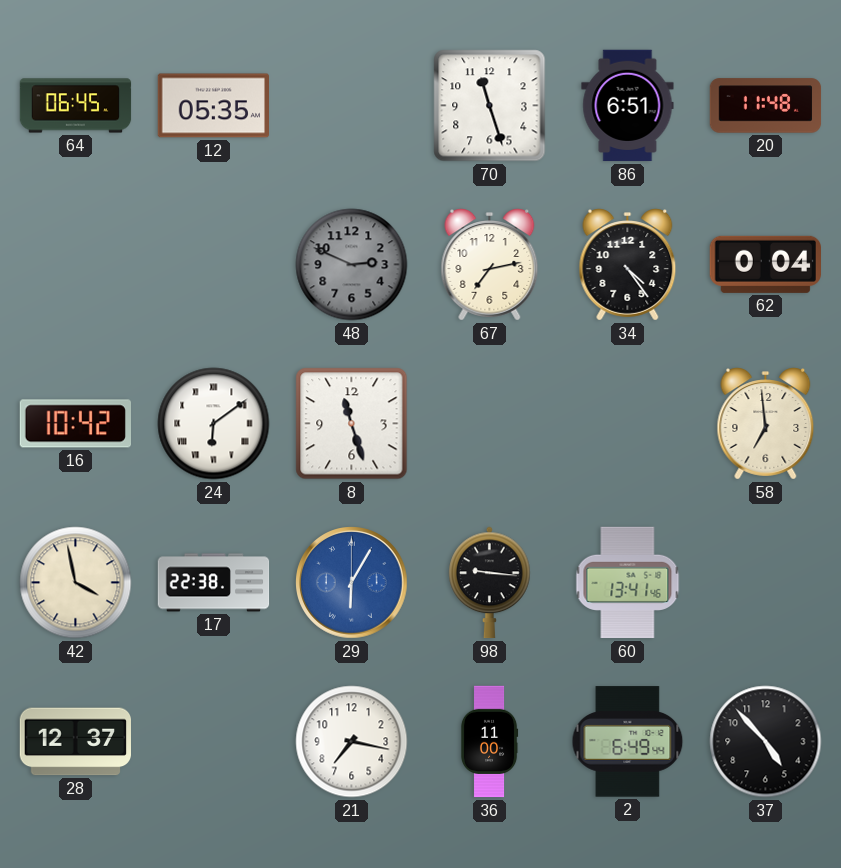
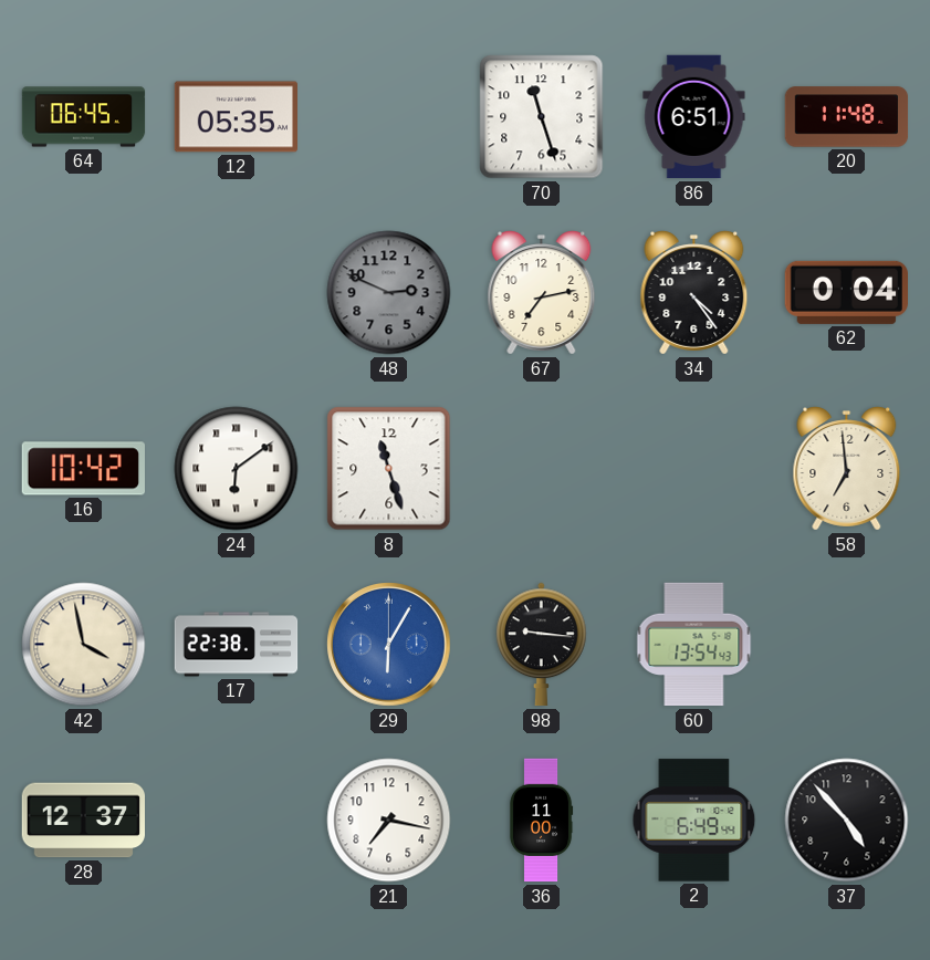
60: 13:41 -> 13:54 (694, 645)
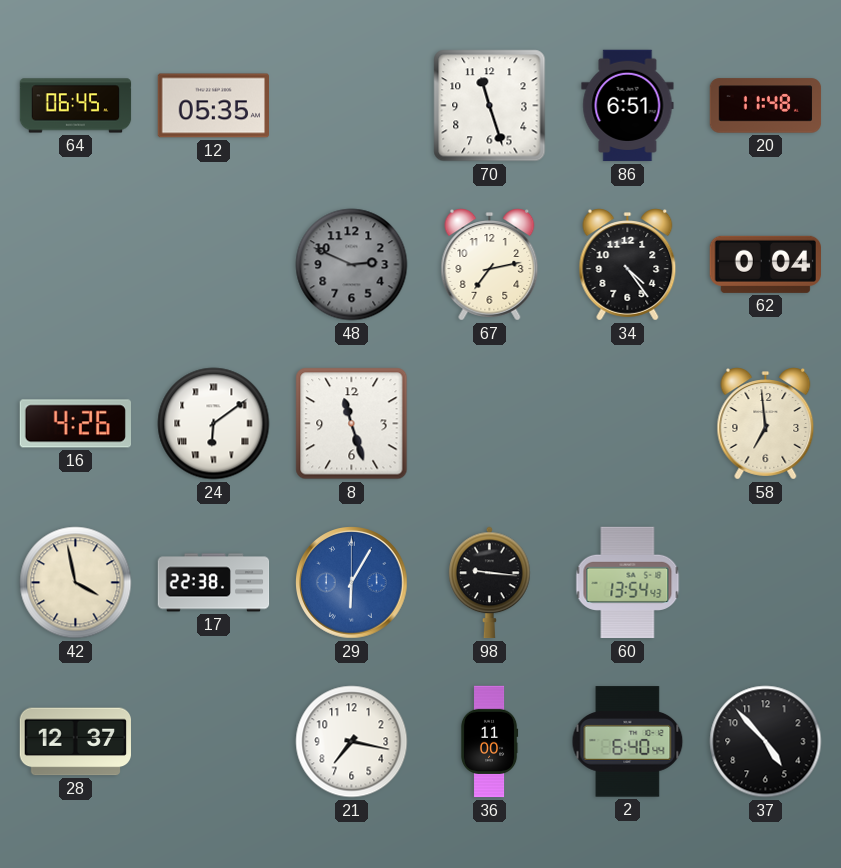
16: 10:42 -> 4:26 (75, 424)
2: 6:49 -> 6:40 (628, 742)
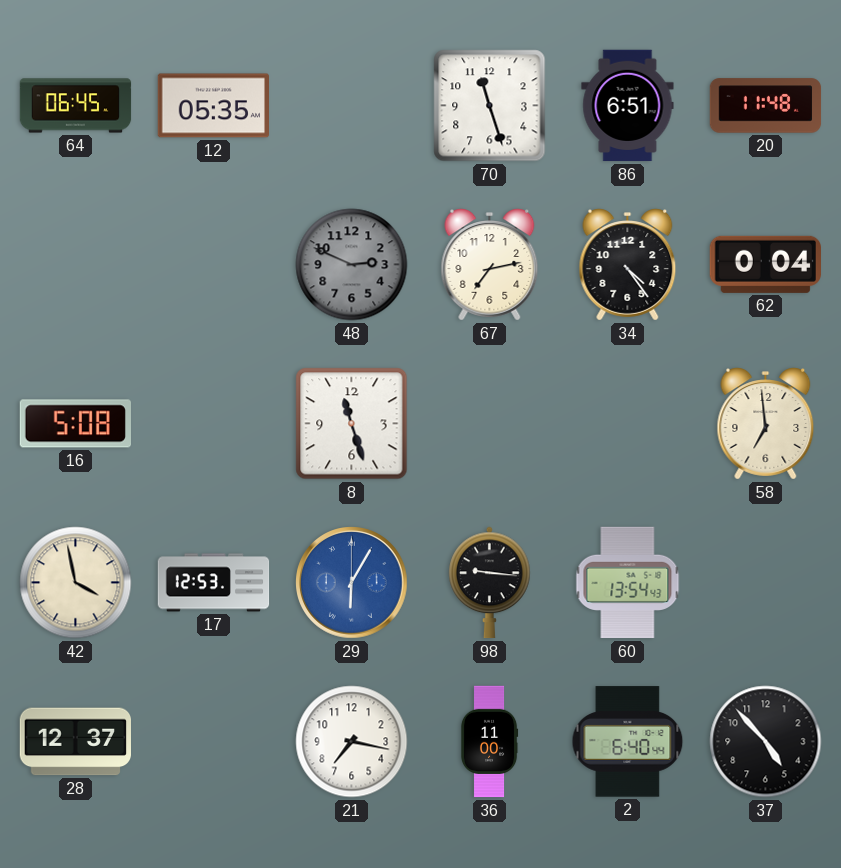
16: 4:26 -> 5:08 (75, 424)
24: 6:09 -> none (214, 424)
17: 22:38 -> 12:53 (214, 583)
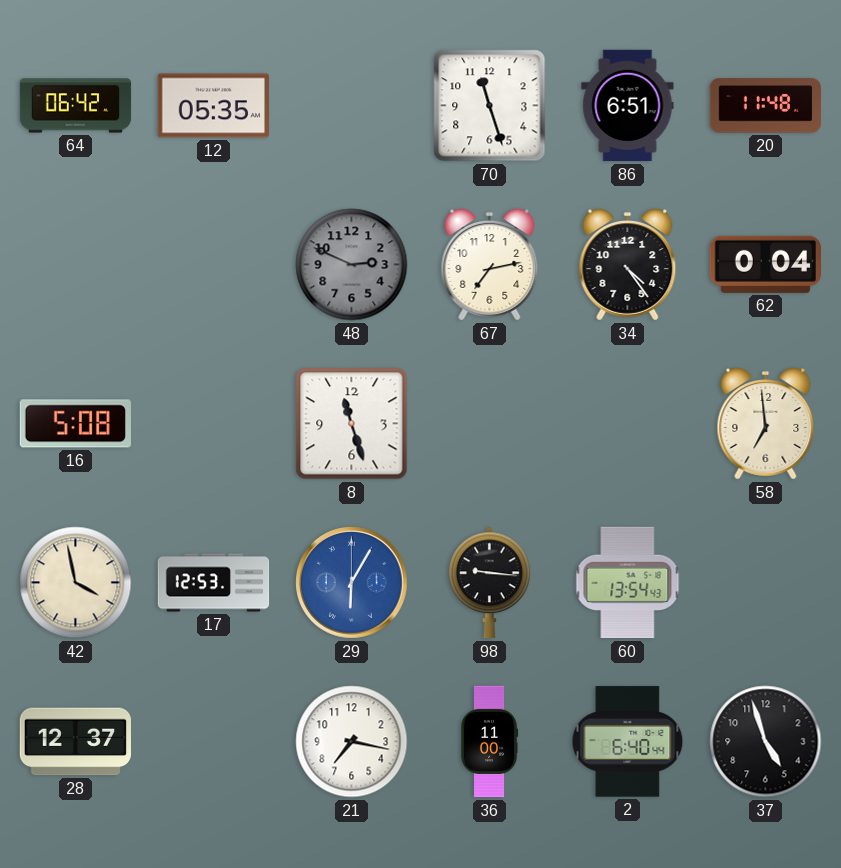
64: 06:45 -> 06:42 (76, 106)
37: 4:53 -> 4:57 (766, 742)
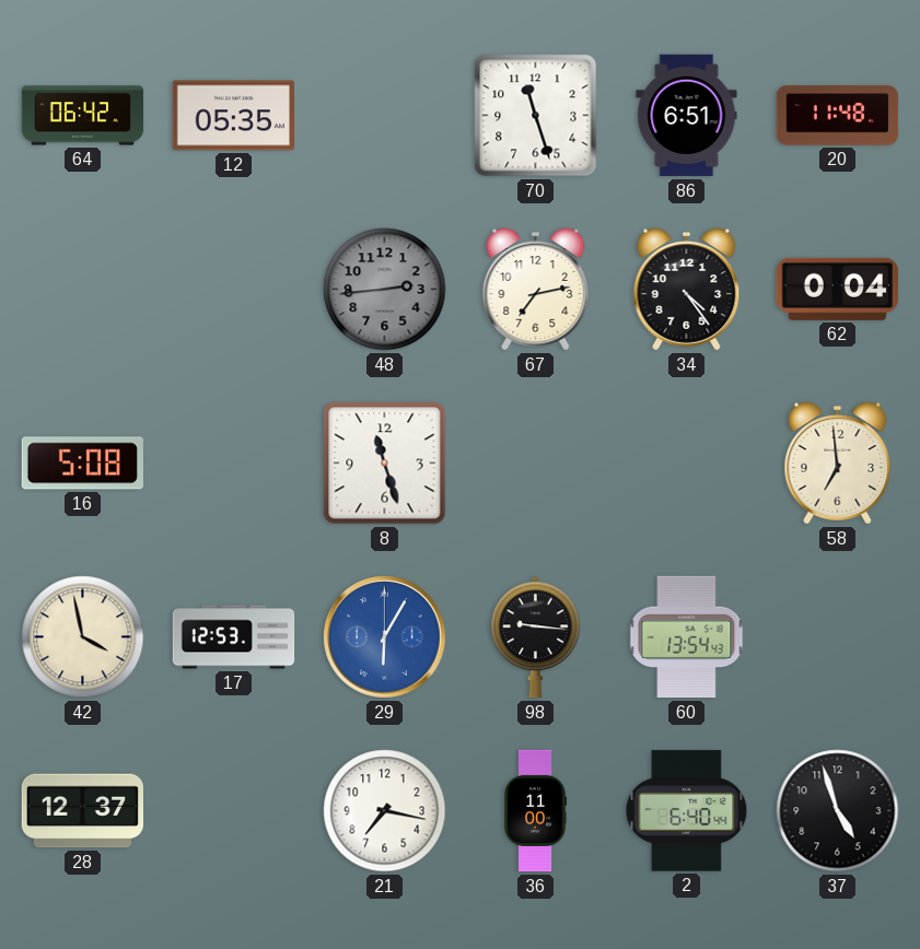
48: 2:49 -> 2:44 (385, 290)
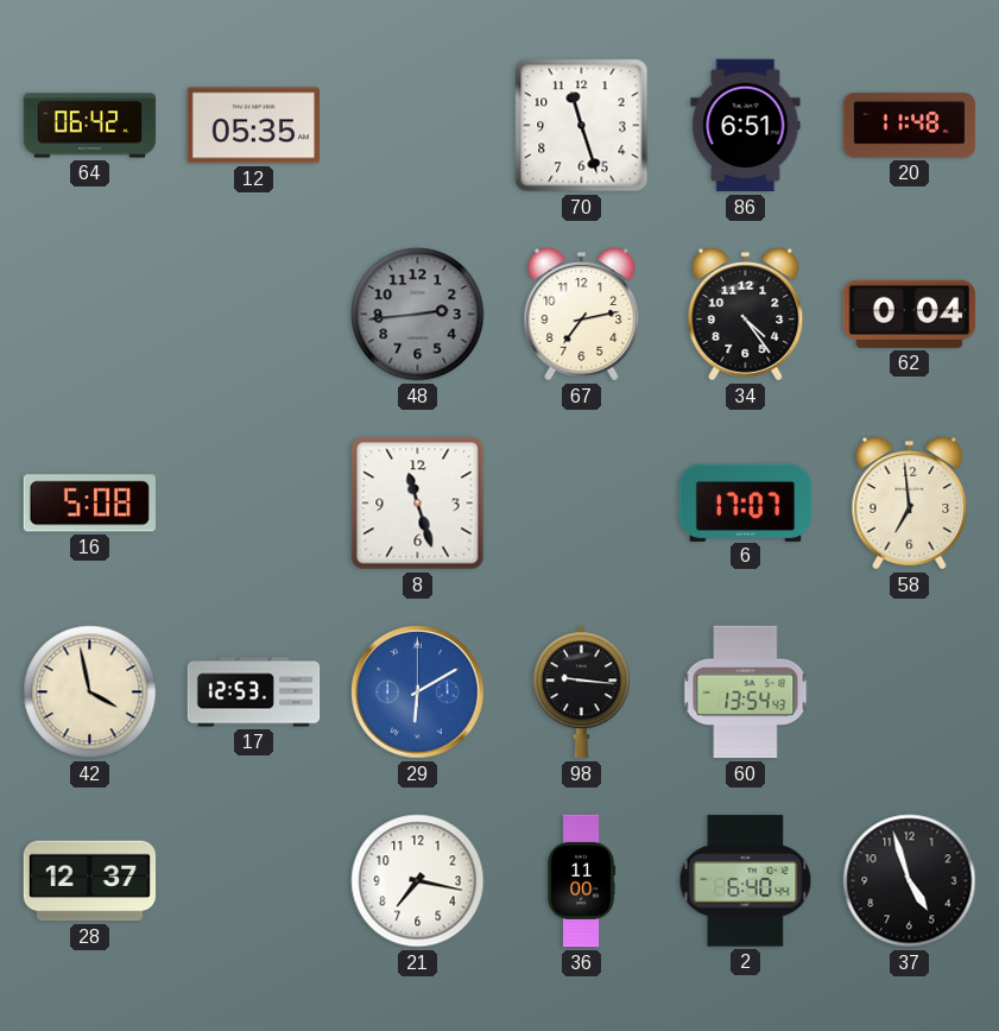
6: none -> 17:07 (746, 502)
29: 6:05 -> 6:10 (418, 692)
